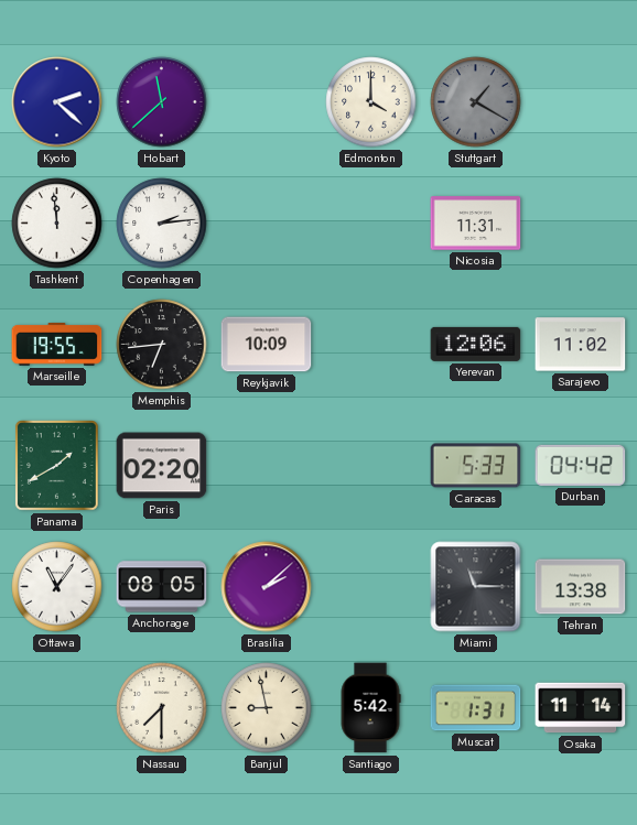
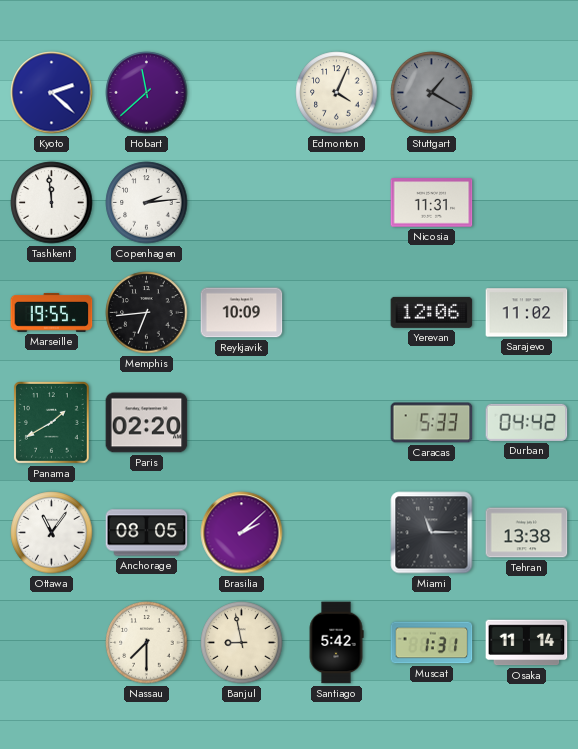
Edmonton: 4:00 -> 4:04 (337, 93)
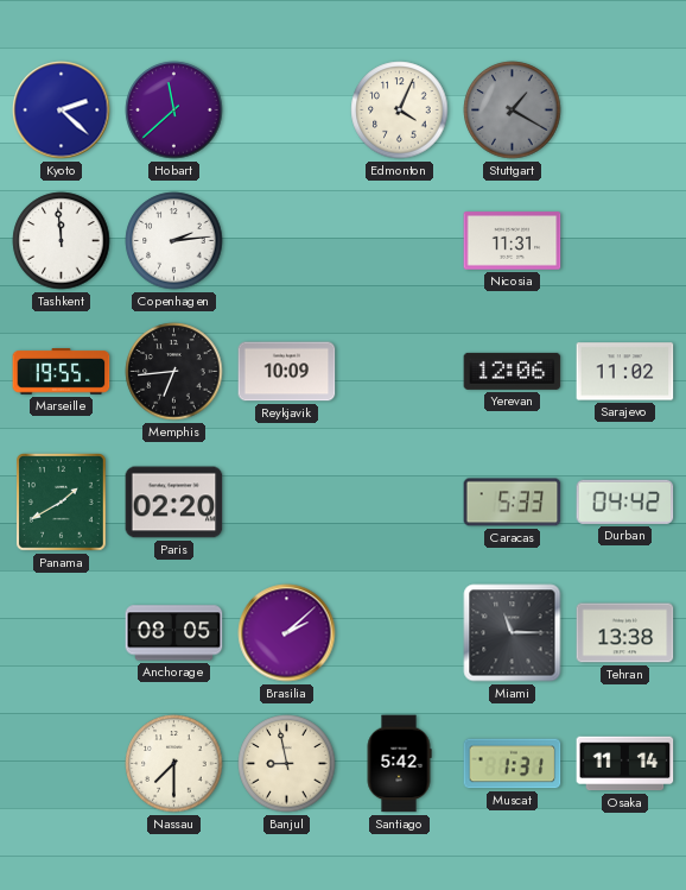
Ottawa: 11:06 -> none (52, 533)
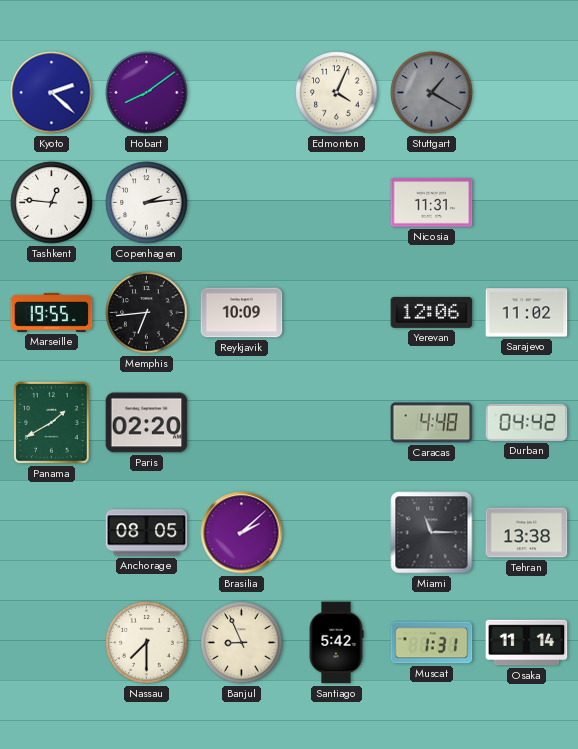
Hobart: 11:38 -> 8:09 (147, 93)
Tashkent: 11:59 -> 12:46 (52, 203)
Caracas: 5:33 -> 4:48 (432, 423)
Banjul: 8:58 -> 8:56 (242, 643)
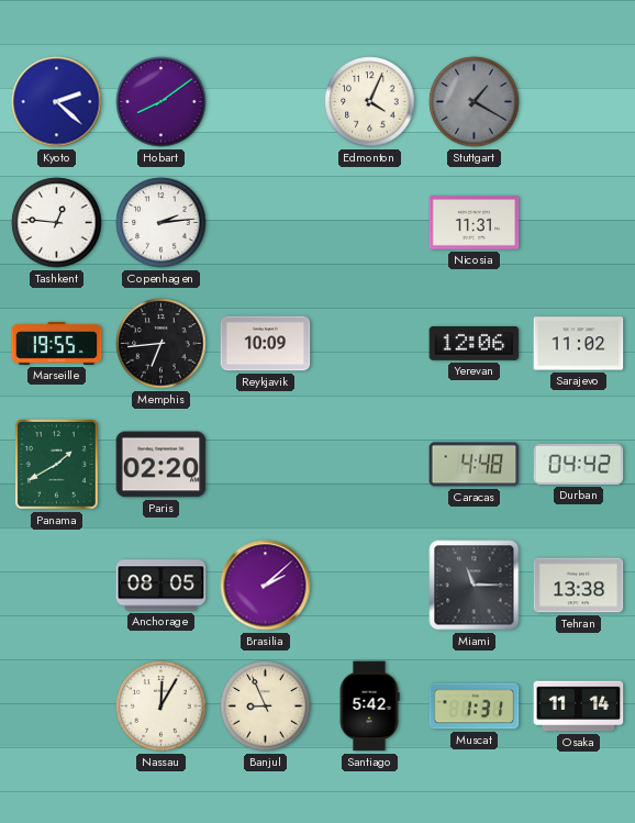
Nassau: 7:30 -> 12:05 (161, 707)
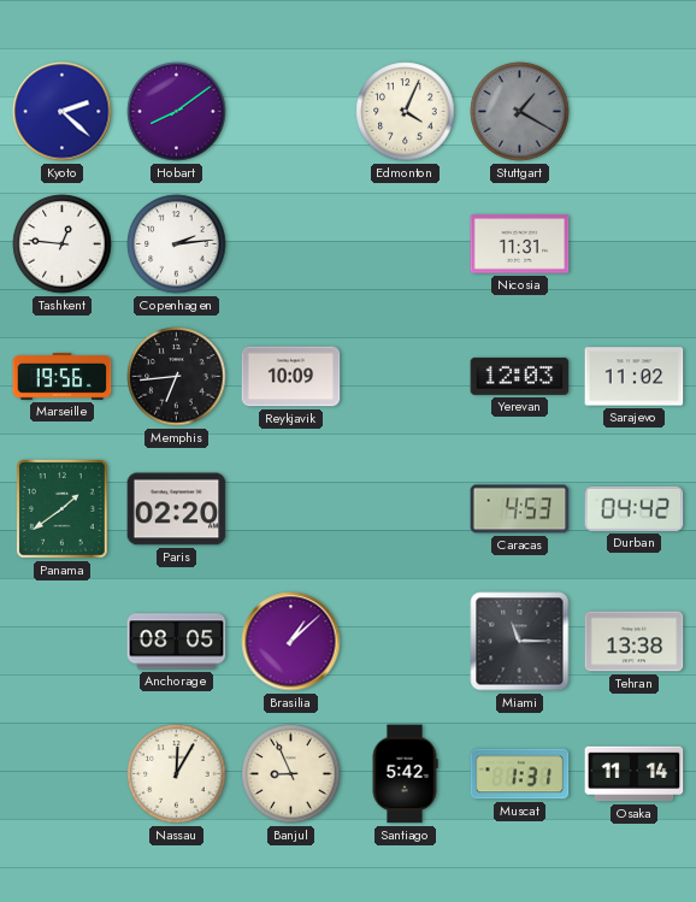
Marseille: 19:55 -> 19:56 (63, 377)
Yerevan: 12:06 -> 12:03 (520, 376)
Panama: 1:40 -> 1:39 (63, 509)
Caracas: 4:48 -> 4:53 (520, 509)
Brasilia: 2:08 -> 1:08 (291, 642)
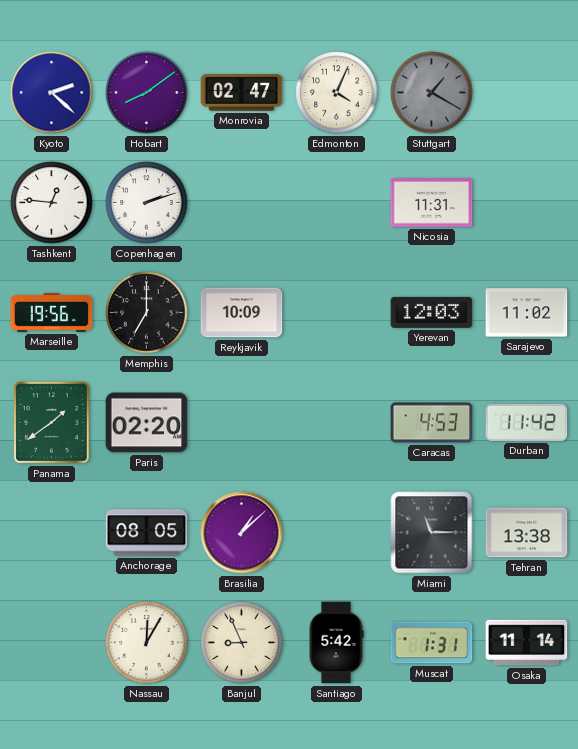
Monrovia: none -> 02:47 (242, 93)
Copenhagen: 2:14 -> 2:12 (147, 203)
Memphis: 6:44 -> 7:00 (147, 313)
Durban: 04:42 -> 11:42 (527, 422)
